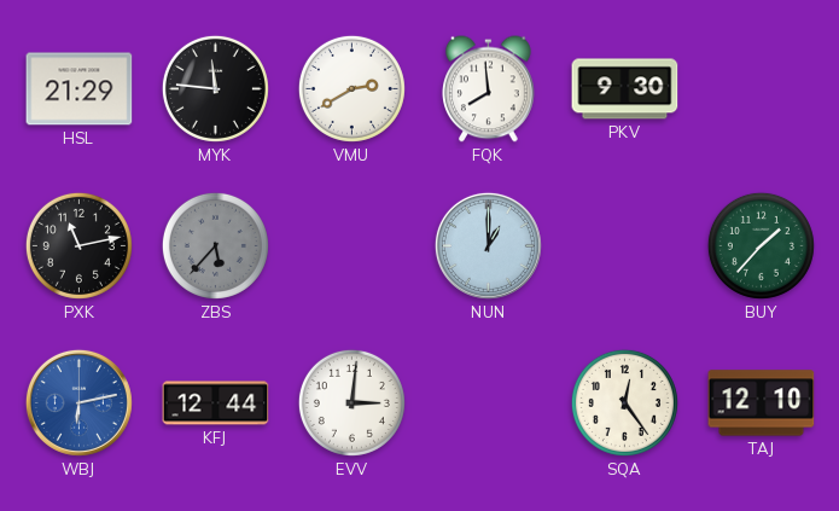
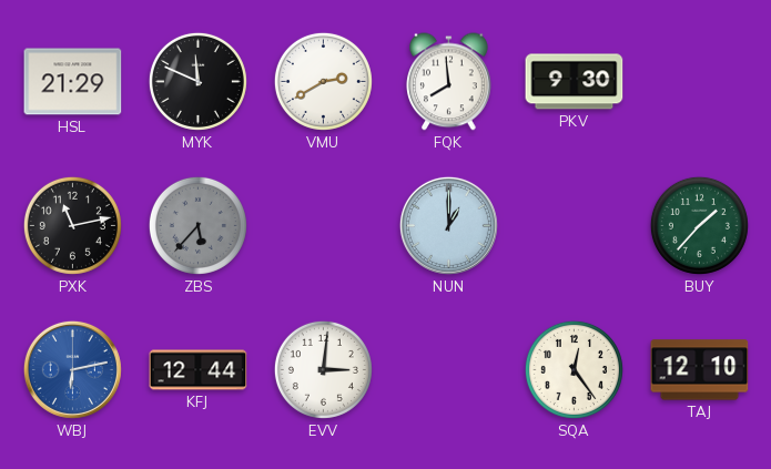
MYK: 11:46 -> 11:49 (197, 81)
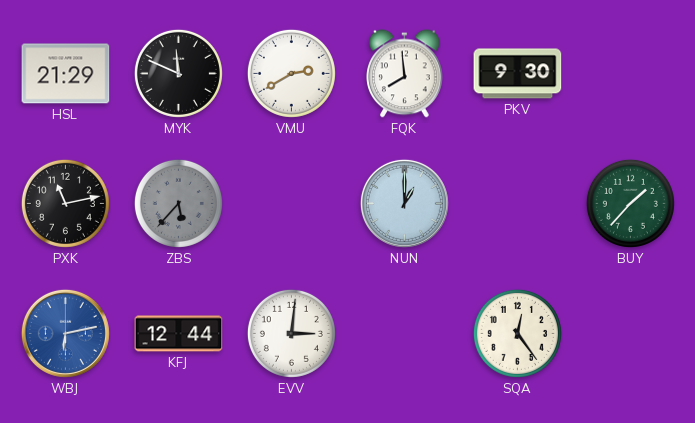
TAJ: 12:10 -> none (700, 370)
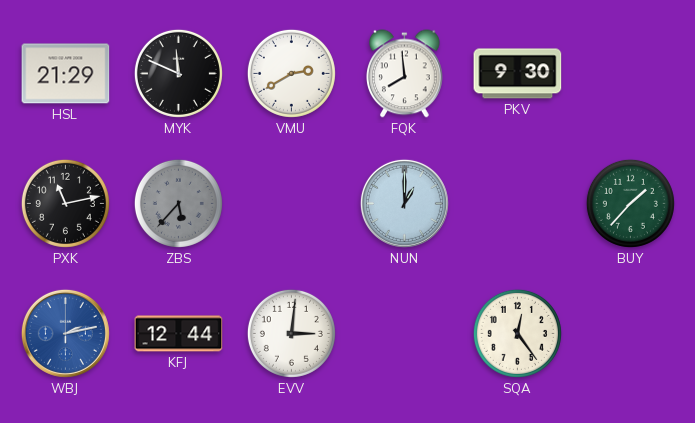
WBJ: 6:13 -> 2:13 (65, 333)
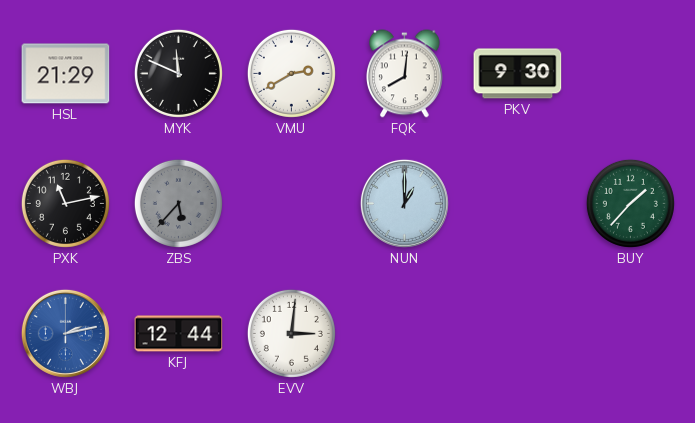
FQK: 7:59 -> 8:01 (405, 74)
SQA: 12:24 -> none (517, 333)
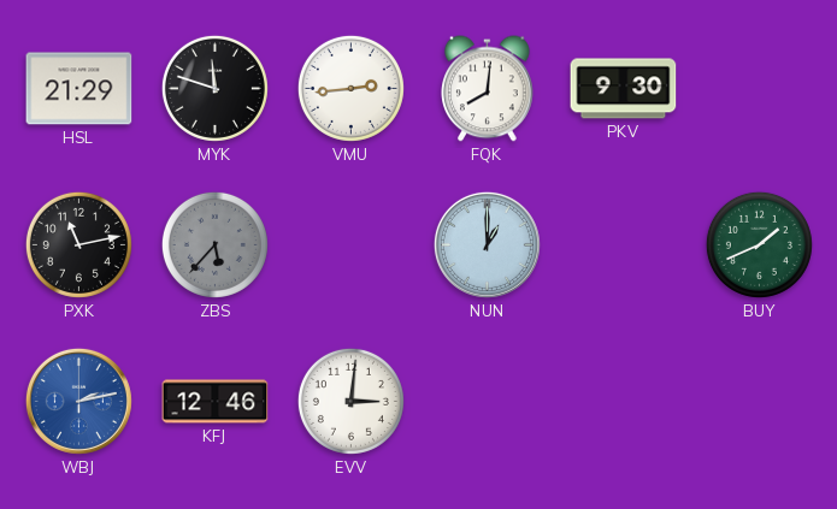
MYK: 11:49 -> 11:48 (214, 88)
VMU: 2:40 -> 2:44 (350, 88)
BUY: 1:37 -> 1:41 (759, 244)
KFJ: 12:44 -> 12:46 (216, 402)
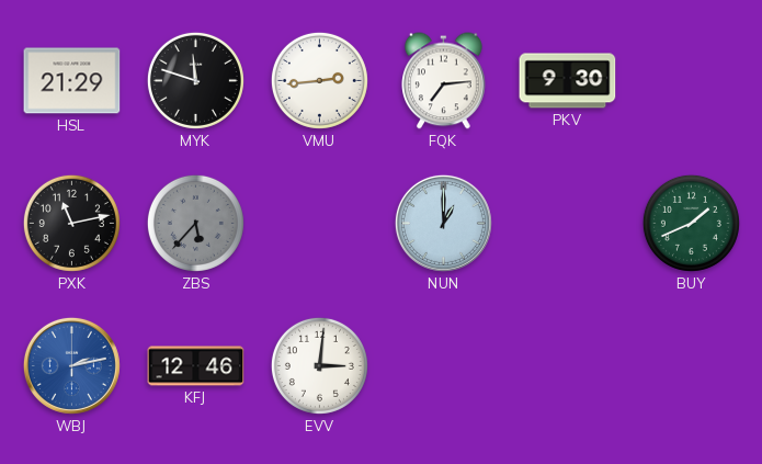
FQK: 8:01 -> 7:14 (444, 81)
